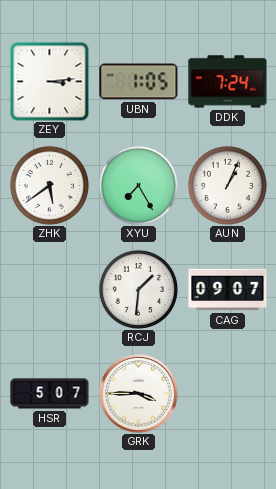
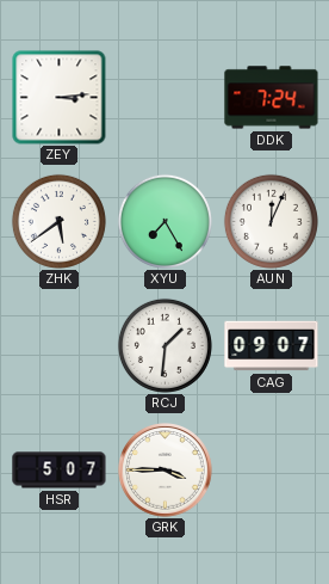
UBN: 1:05 -> none (139, 82)
AUN: 1:04 -> 12:04 (271, 221)
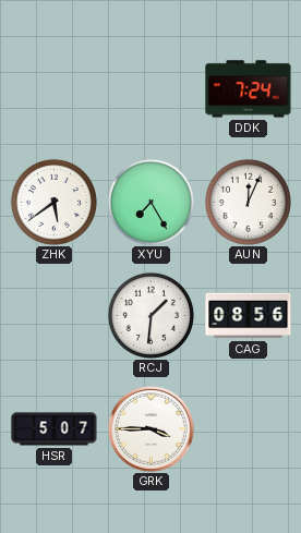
ZEY: 3:14 -> none (60, 98)
CAG: 09:07 -> 08:56 (249, 316)
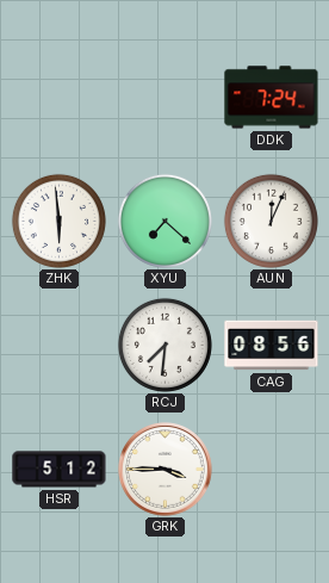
ZHK: 5:39 -> 5:59 (58, 221)
XYU: 7:25 -> 7:22 (164, 221)
RCJ: 1:31 -> 7:31 (164, 345)
HSR: 5:07 -> 5:12 (60, 470)
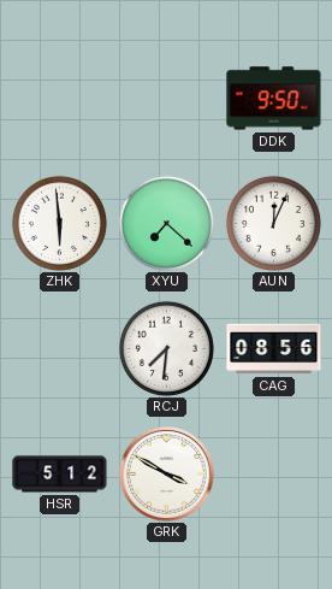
DDK: 7:24 -> 9:50 (274, 99)
GRK: 3:45 -> 3:50 (167, 475)
